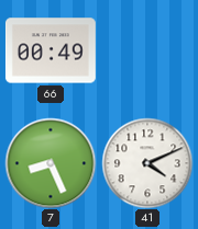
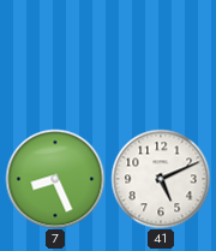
66: 00:49 -> none (51, 50)
41: 4:11 -> 5:11 (161, 179)
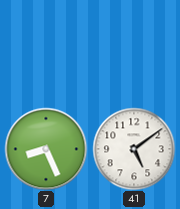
41: 5:11 -> 5:09 (134, 149)
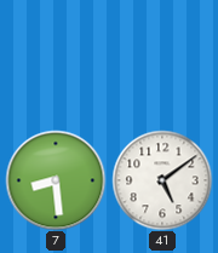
7: 8:26 -> 8:29 (56, 180)
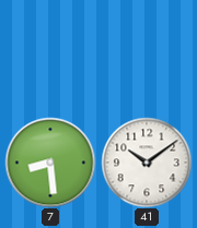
41: 5:09 -> 10:09 (147, 163)
